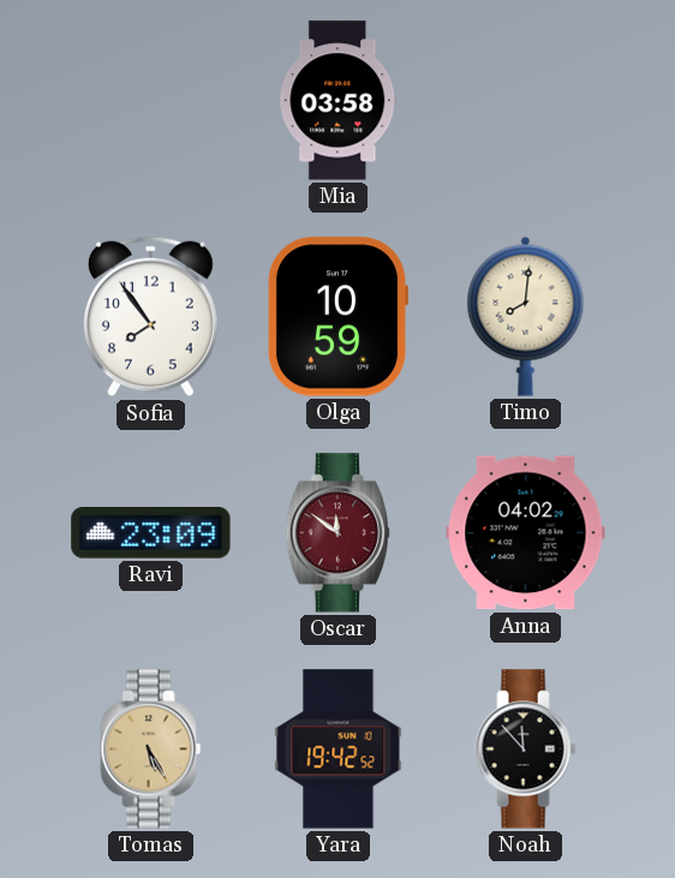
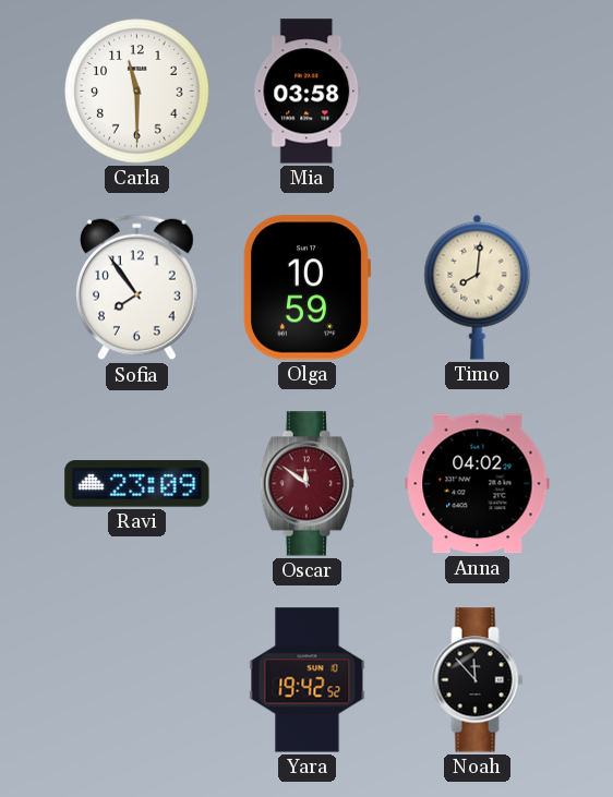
Carla: none -> 11:30 (137, 92)
Tomas: 5:25 -> none (151, 749)
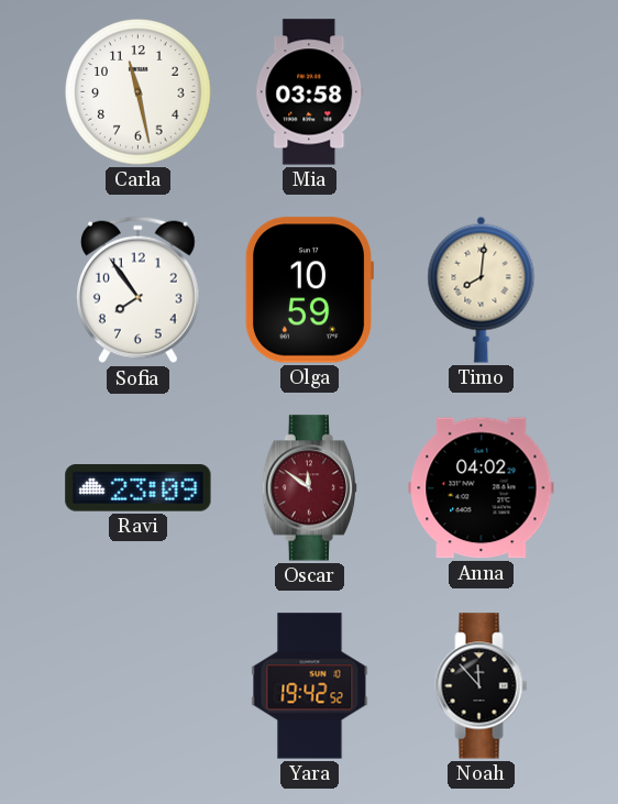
Carla: 11:30 -> 11:28 (139, 92)
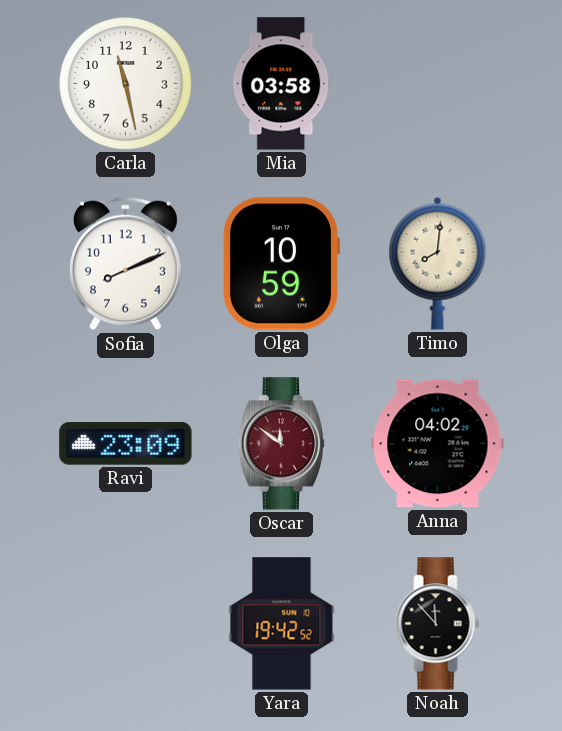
Sofia: 7:54 -> 8:11 (125, 264)
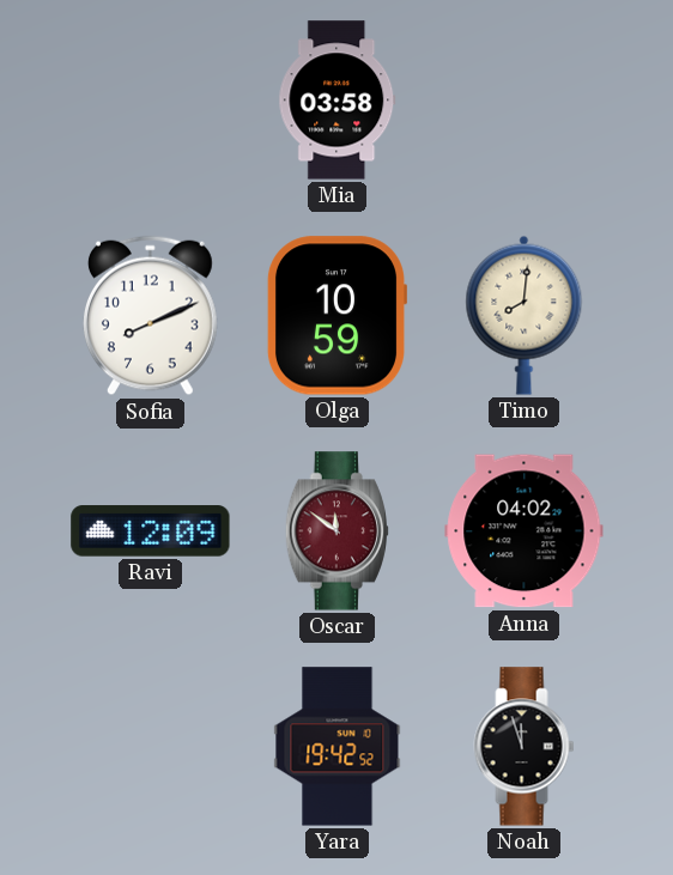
Carla: 11:28 -> none (126, 84)
Ravi: 23:09 -> 12:09 (151, 531)
Noah: 11:53 -> 11:57 (525, 747)
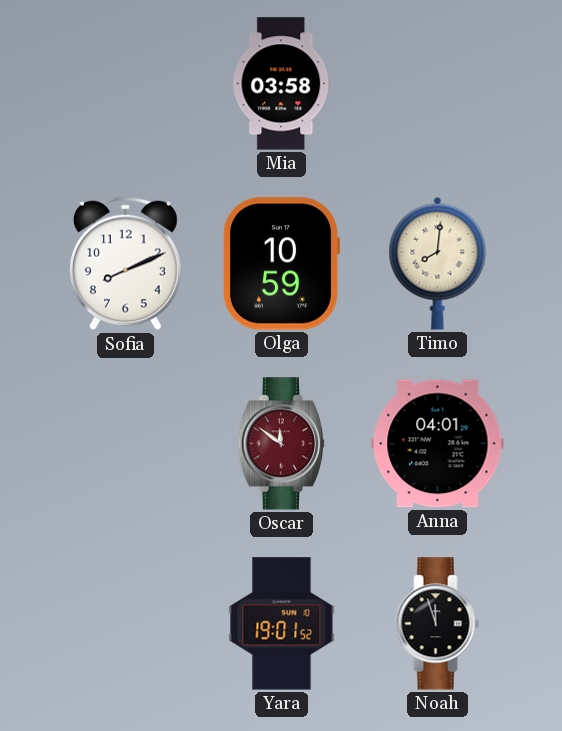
Ravi: 12:09 -> none (151, 531)
Anna: 04:02 -> 04:01 (438, 444)
Yara: 19:42 -> 19:01 (282, 624)
